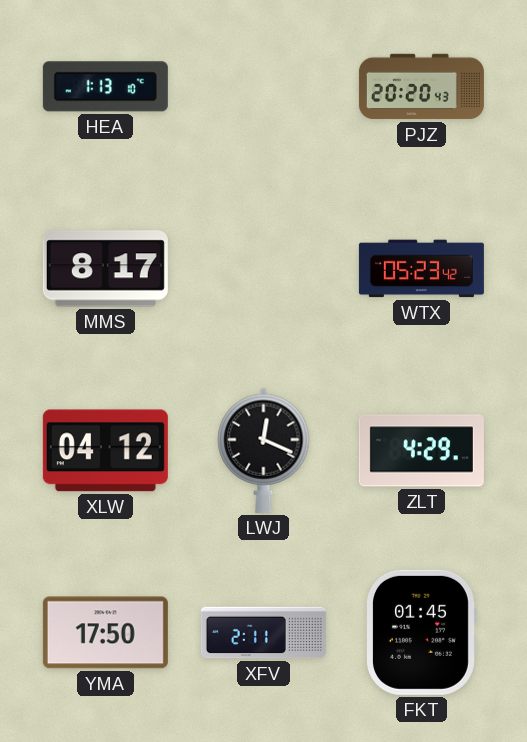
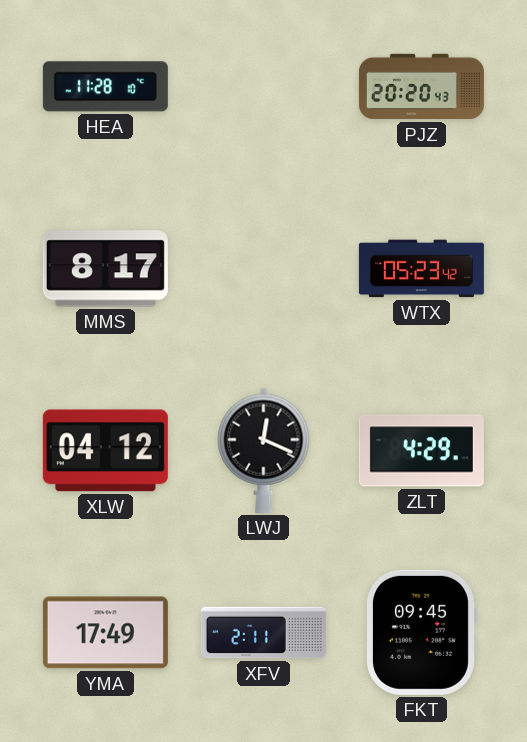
HEA: 1:13 -> 11:28 (105, 87)
YMA: 17:50 -> 17:49 (105, 633)
FKT: 01:45 -> 09:45 (422, 632)
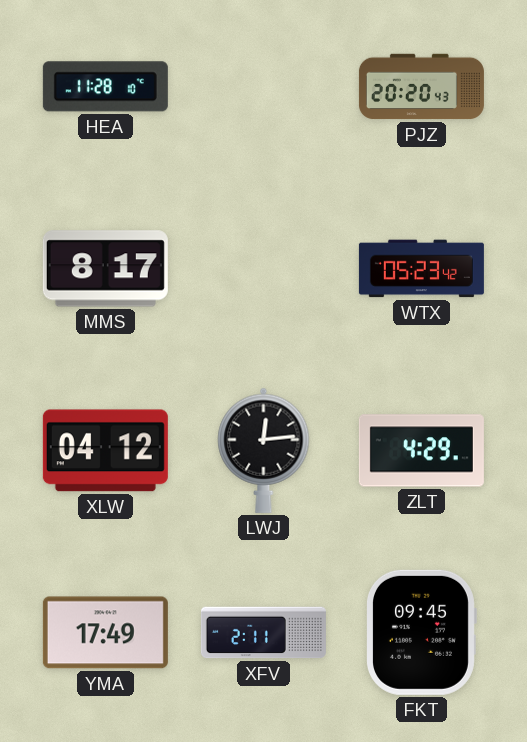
LWJ: 12:19 -> 12:14 (264, 450)
